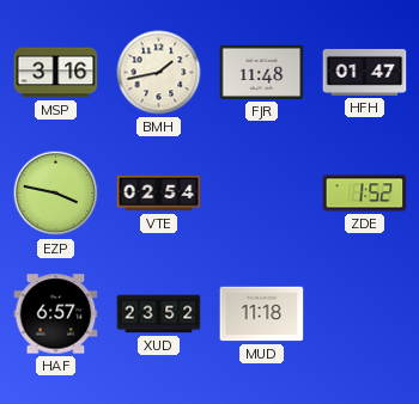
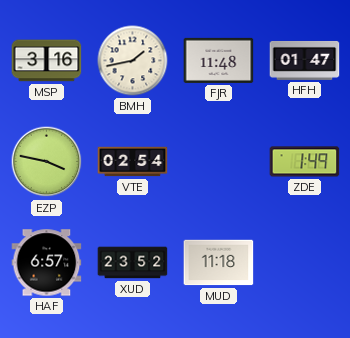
ZDE: 1:52 -> 1:49 (305, 162)
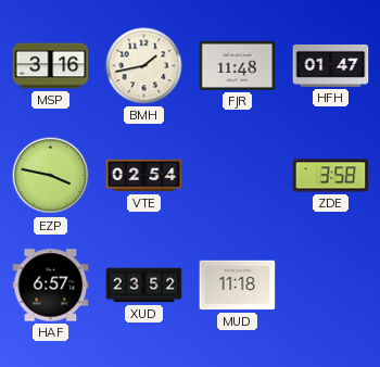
ZDE: 1:49 -> 3:58 (331, 176)
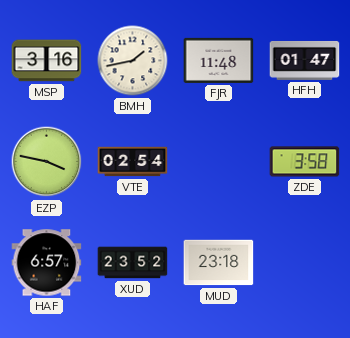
MUD: 11:18 -> 23:18 (219, 263)
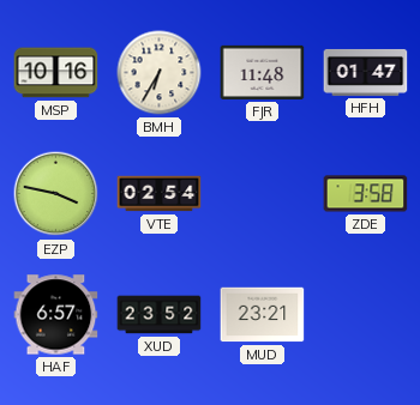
MSP: 3:16 -> 10:16 (56, 73)
BMH: 1:43 -> 6:35 (160, 73)
MUD: 23:18 -> 23:21 (263, 315)
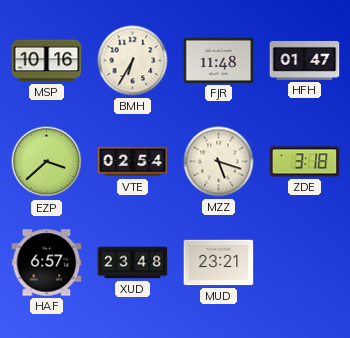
EZP: 3:47 -> 3:38 (47, 162)
MZZ: none -> 5:18 (219, 162)
ZDE: 3:58 -> 3:18 (305, 162)
XUD: 23:52 -> 23:48 (133, 263)
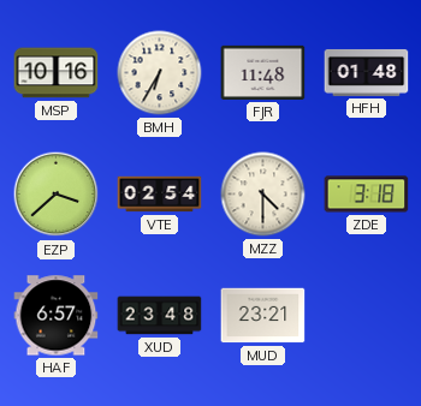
HFH: 01:47 -> 01:48 (367, 72)
MZZ: 5:18 -> 4:30 (263, 195)
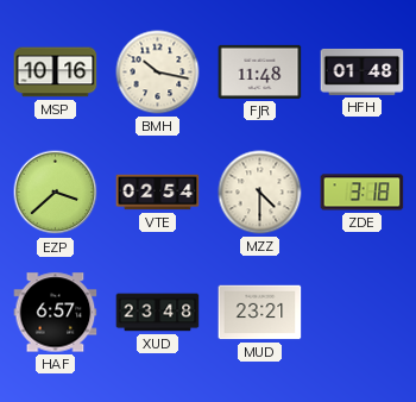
BMH: 6:35 -> 10:17 (158, 73)
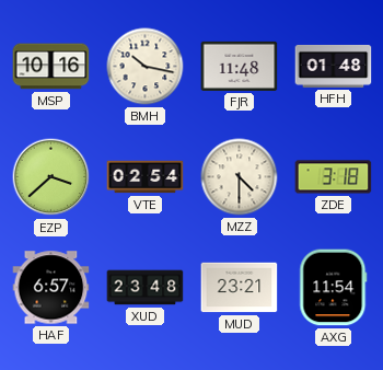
AXG: none -> 11:54 (334, 288)
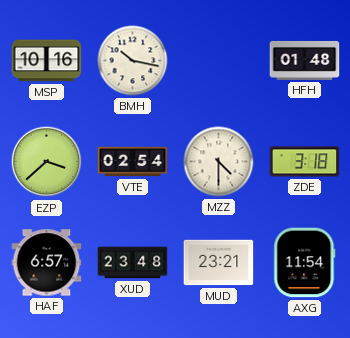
FJR: 11:48 -> none (240, 66)
